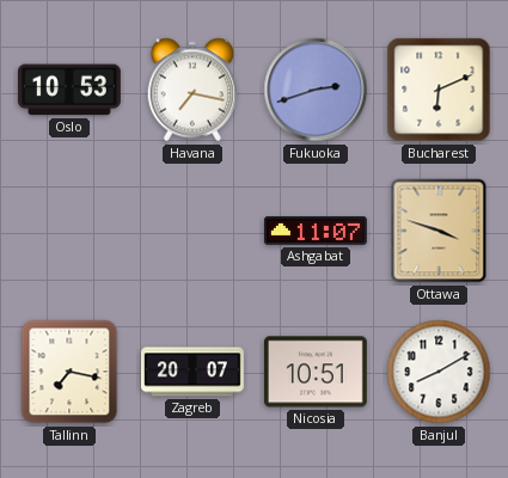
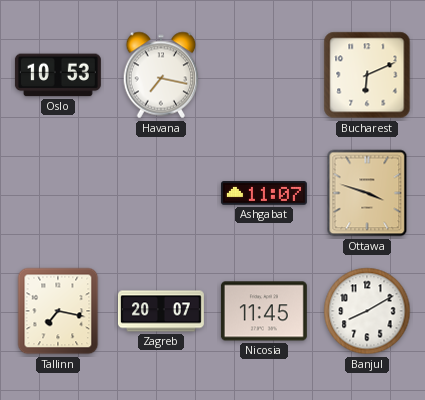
Fukuoka: 2:42 -> none (316, 90)
Nicosia: 10:51 -> 11:45 (264, 311)
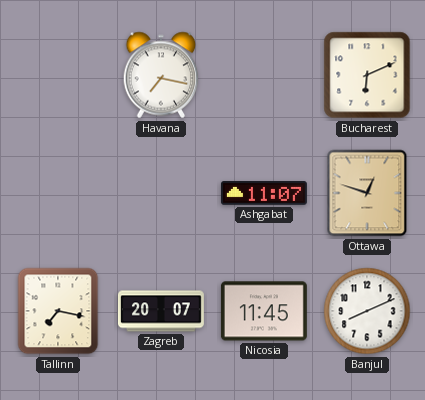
Oslo: 10:53 -> none (58, 75)
Ottawa: 3:48 -> 12:48 (367, 193)
Banjul: 8:10 -> 8:11 (367, 311)
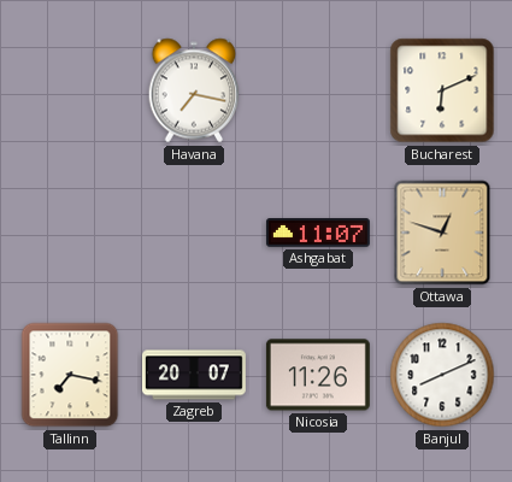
Nicosia: 11:45 -> 11:26 (318, 375)
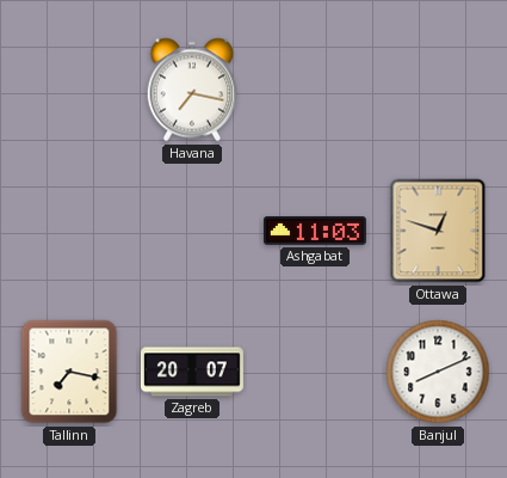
Bucharest: 6:11 -> none (442, 90)
Ashgabat: 11:07 -> 11:03 (315, 231)
Nicosia: 11:26 -> none (318, 375)
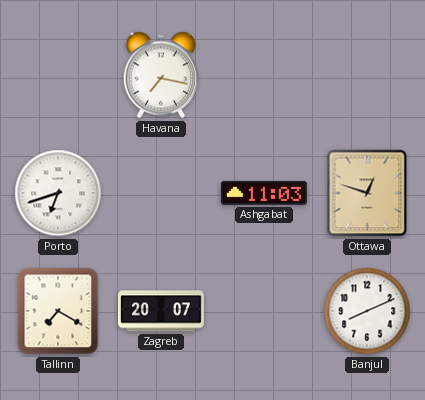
Porto: none -> 6:42 (58, 193)
Tallinn: 7:17 -> 7:20 (58, 311)
